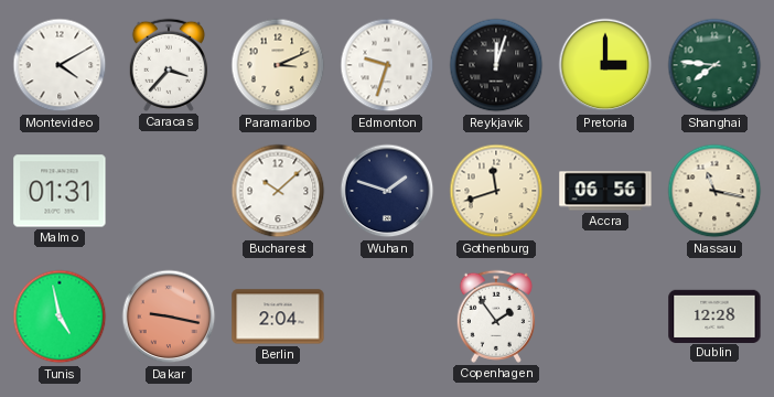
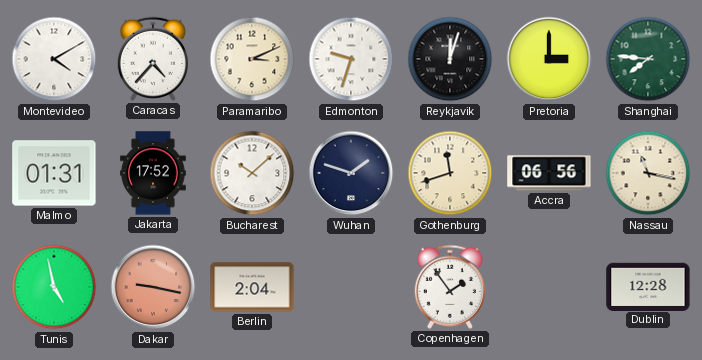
Caracas: 3:37 -> 4:37 (153, 59)
Jakarta: none -> 17:52 (154, 173)
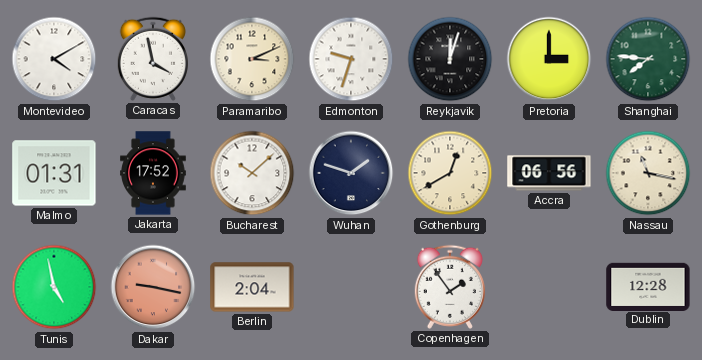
Caracas: 4:37 -> 3:58 (153, 59)
Gothenburg: 11:42 -> 12:40 (450, 173)
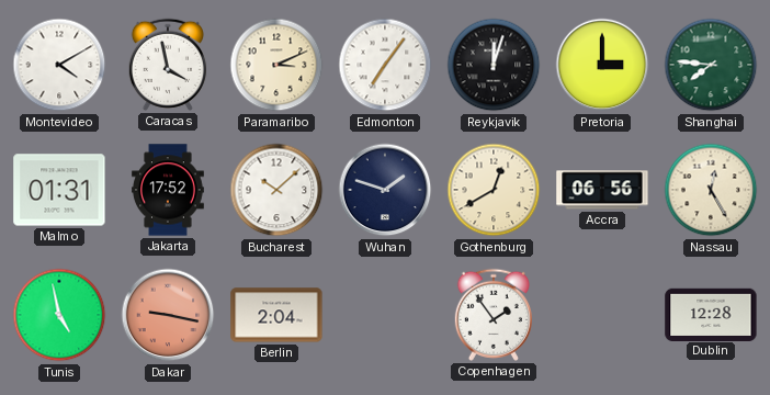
Edmonton: 9:33 -> 7:06 (385, 65)
Nassau: 11:17 -> 12:25 (711, 190)
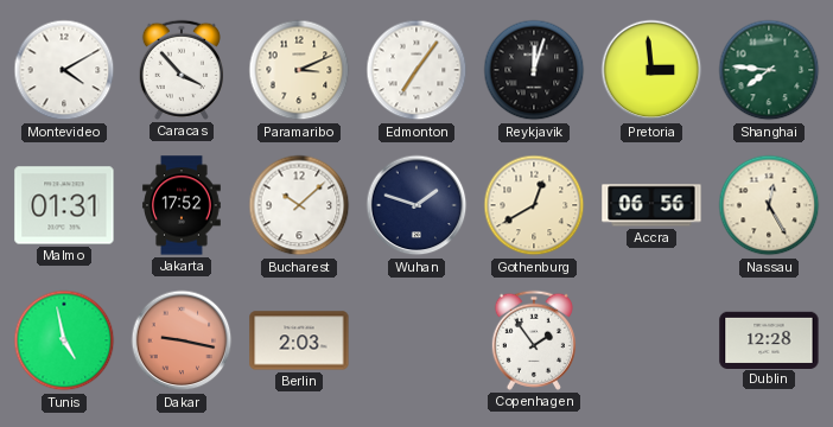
Caracas: 3:58 -> 3:53 (182, 70)
Pretoria: 3:00 -> 2:59 (651, 70)
Berlin: 2:04 -> 2:03 (299, 340)
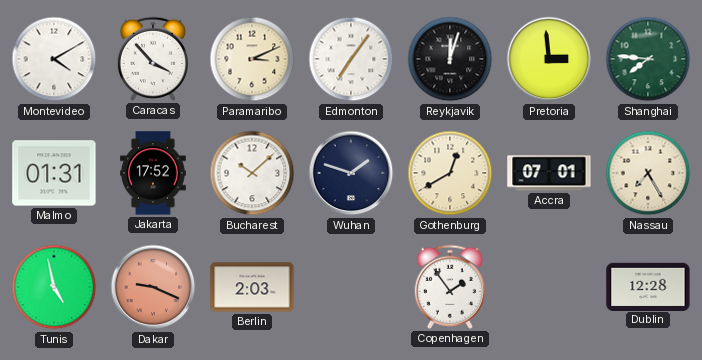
Accra: 06:56 -> 07:01 (549, 173)
Nassau: 12:25 -> 7:25 (648, 173)
Dakar: 9:17 -> 9:19 (153, 287)
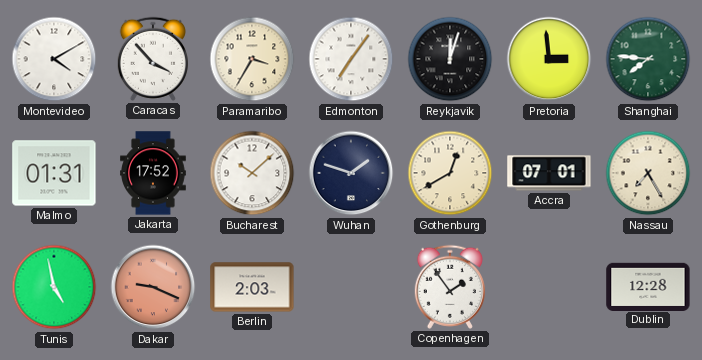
Paramaribo: 3:11 -> 3:35 (252, 59)
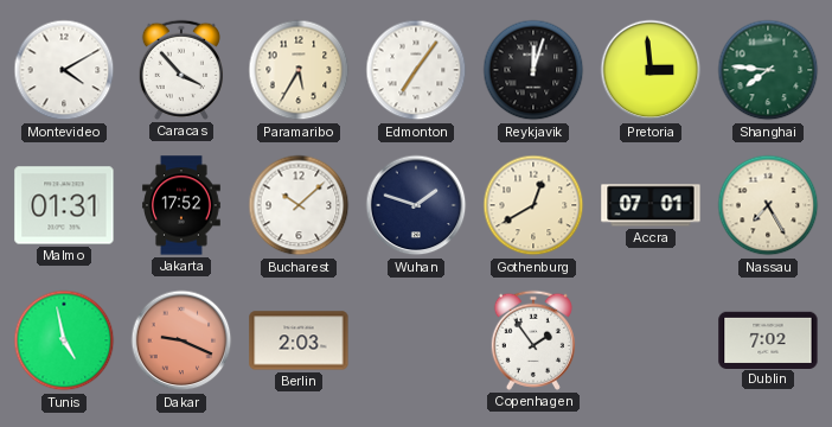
Paramaribo: 3:35 -> 5:35 (299, 70)
Dublin: 12:28 -> 7:02 (768, 339)
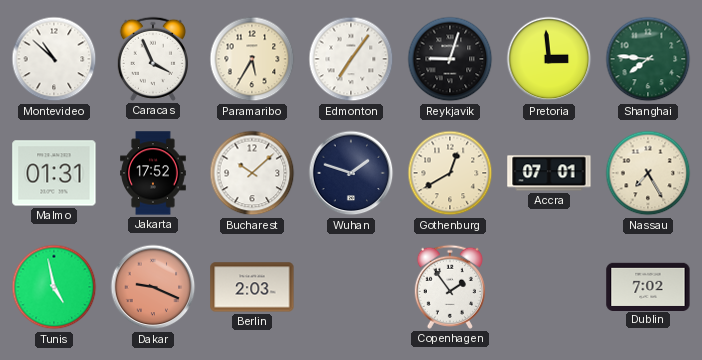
Montevideo: 4:10 -> 10:52 (54, 59)
Caracas: 3:53 -> 3:56 (153, 59)
Reykjavik: 12:03 -> 9:03 (450, 59)
